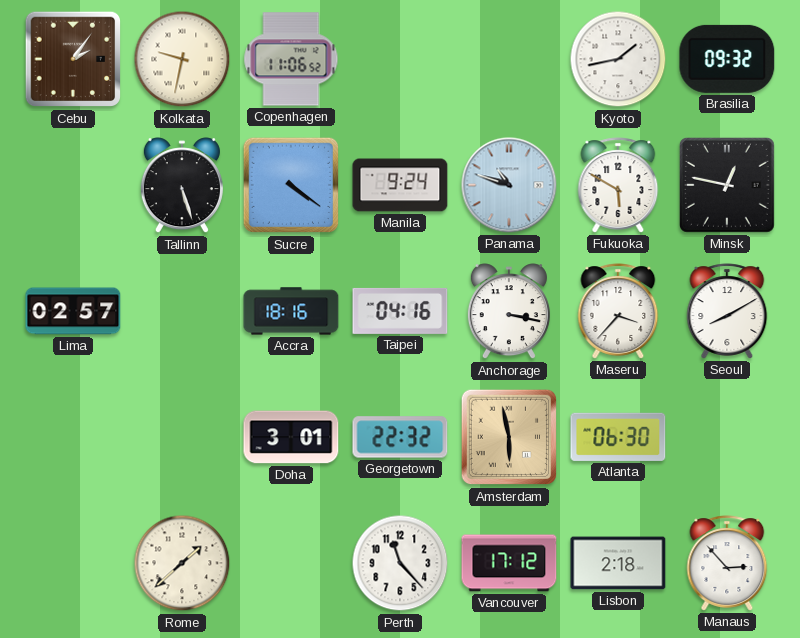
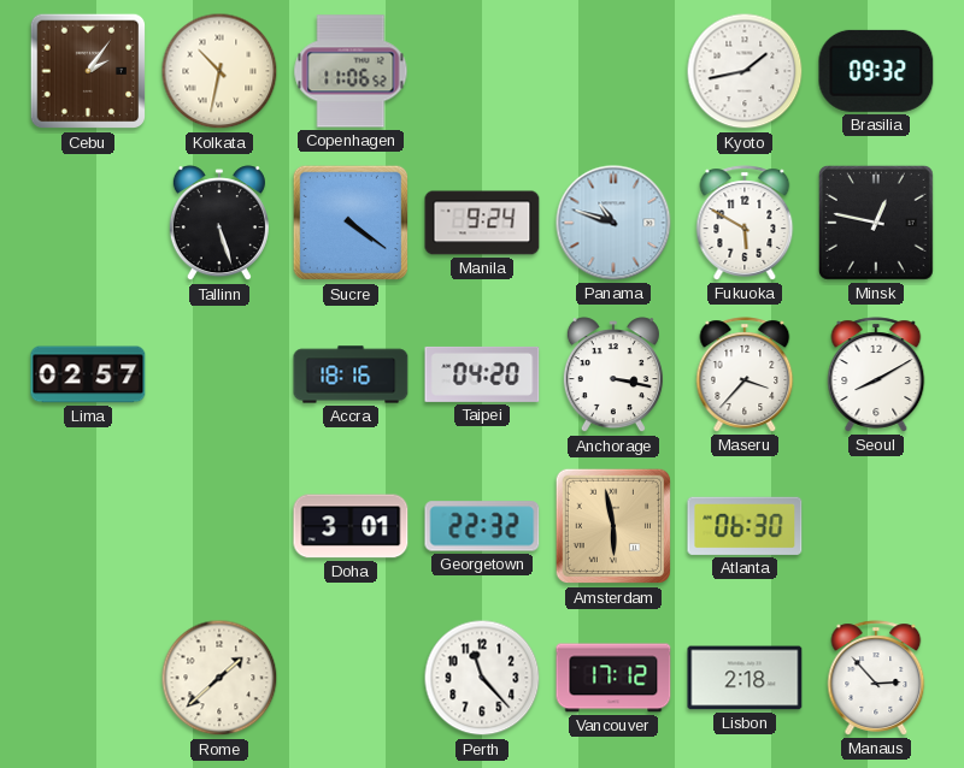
Kolkata: 9:32 -> 10:32 (219, 71)
Taipei: 04:16 -> 04:20 (482, 374)
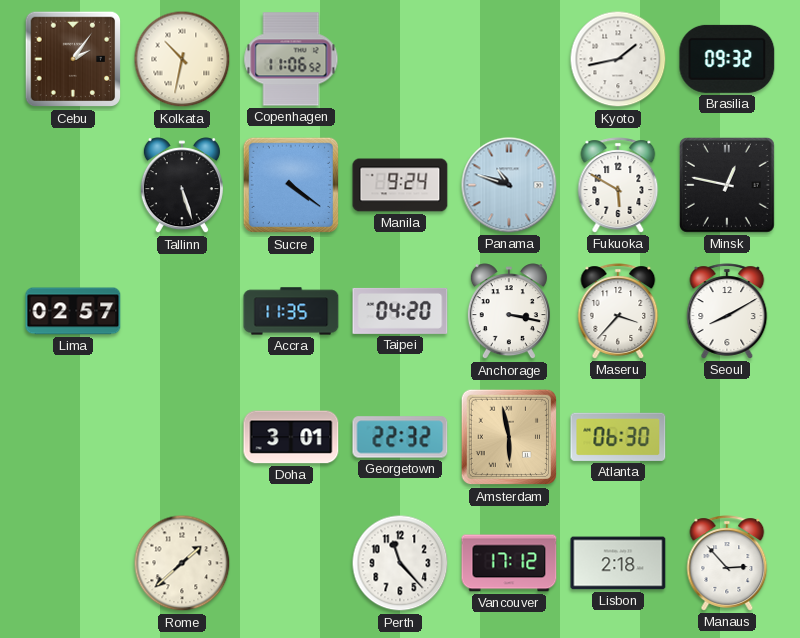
Accra: 18:16 -> 11:35 (291, 311)
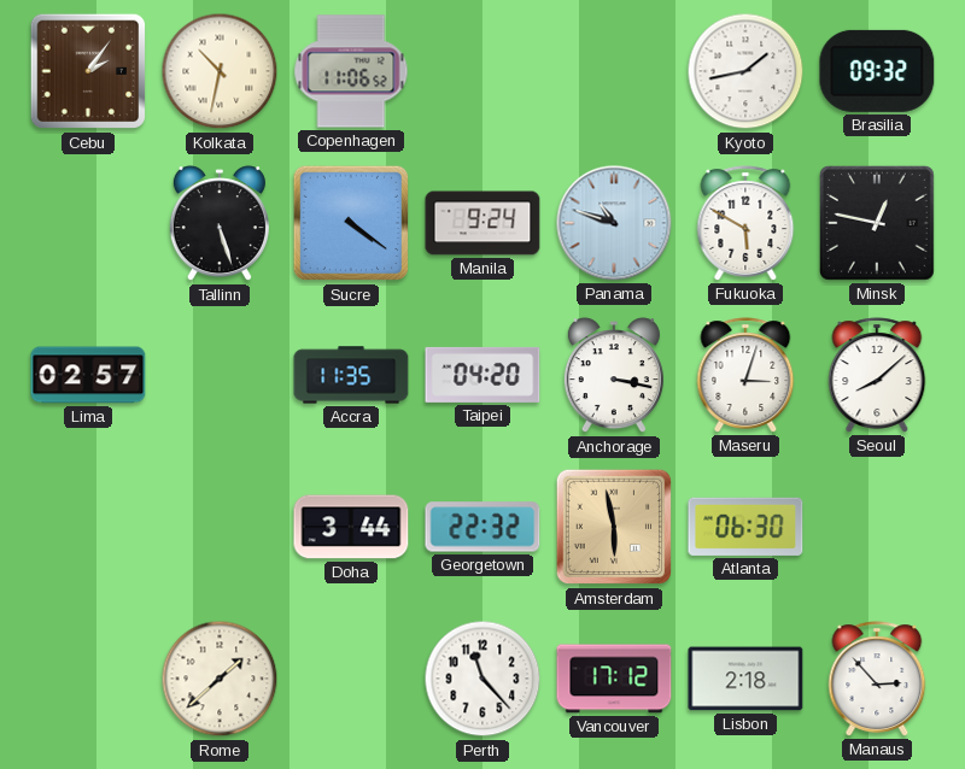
Maseru: 3:37 -> 3:03 (745, 375)
Seoul: 8:10 -> 8:08 (877, 375)
Doha: 3:01 -> 3:44 (351, 527)
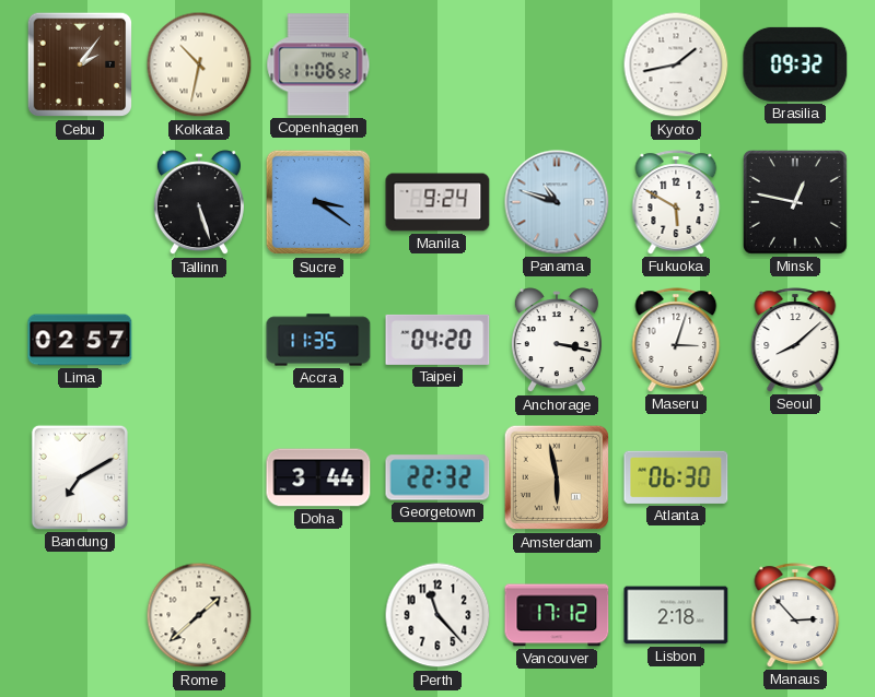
Sucre: 4:21 -> 3:21 (318, 202)
Bandung: none -> 7:10 (80, 477)
